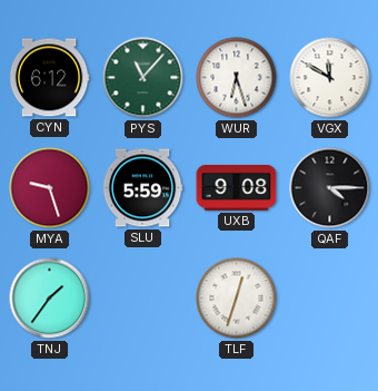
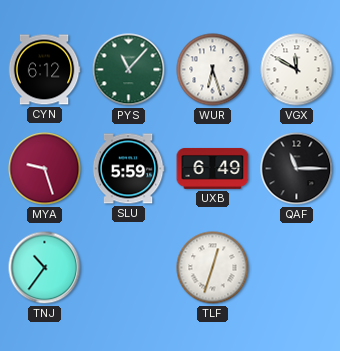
UXB: 9:08 -> 6:49 (213, 168)
QAF: 4:15 -> 11:15 (297, 169)
TNJ: 1:36 -> 10:36 (45, 268)
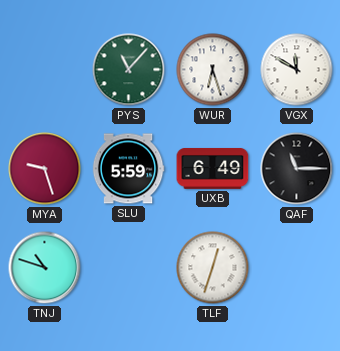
CYN: 6:12 -> none (44, 70)
TNJ: 10:36 -> 10:48 (45, 268)
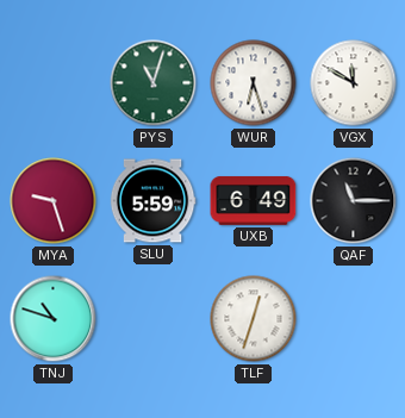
PYS: 11:07 -> 11:03 (154, 83)
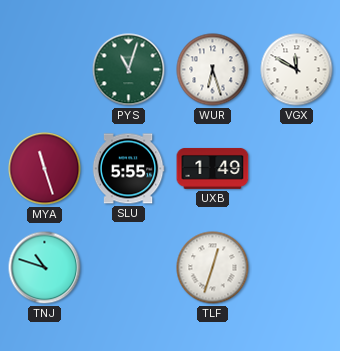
MYA: 9:27 -> 11:27 (45, 169)
SLU: 5:59 -> 5:55 (128, 169)
UXB: 6:49 -> 1:49 (213, 168)
QAF: 11:15 -> none (354, 201)
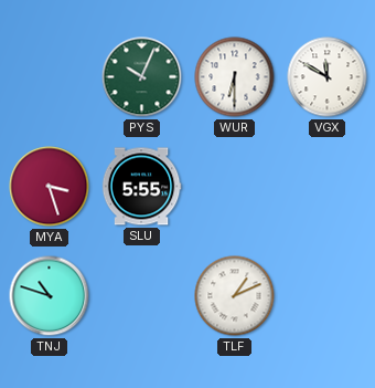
PYS: 11:03 -> 10:04 (142, 77)
WUR: 6:27 -> 6:30 (235, 77)
MYA: 11:27 -> 3:27 (50, 187)
UXB: 1:49 -> none (213, 168)
TLF: 12:33 -> 1:11 (235, 296)
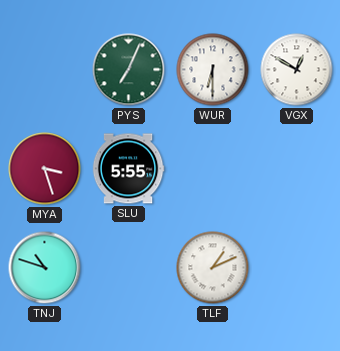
PYS: 10:04 -> 7:04 (129, 70)
VGX: 11:50 -> 12:50 (297, 70)
